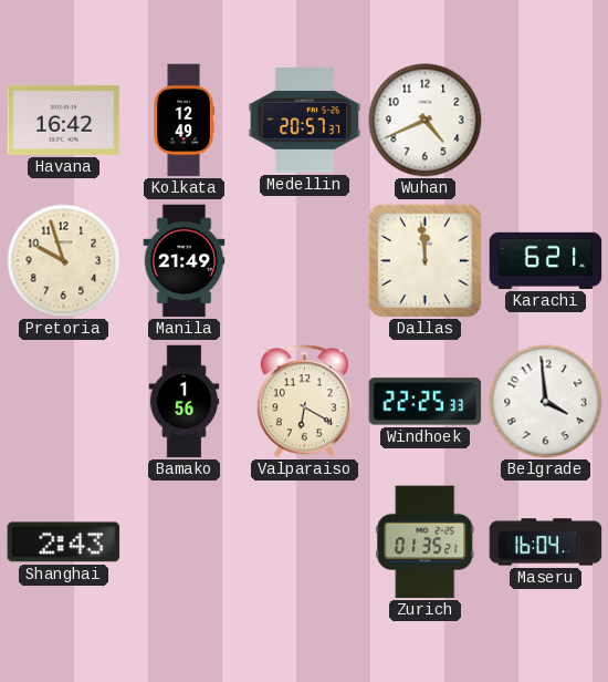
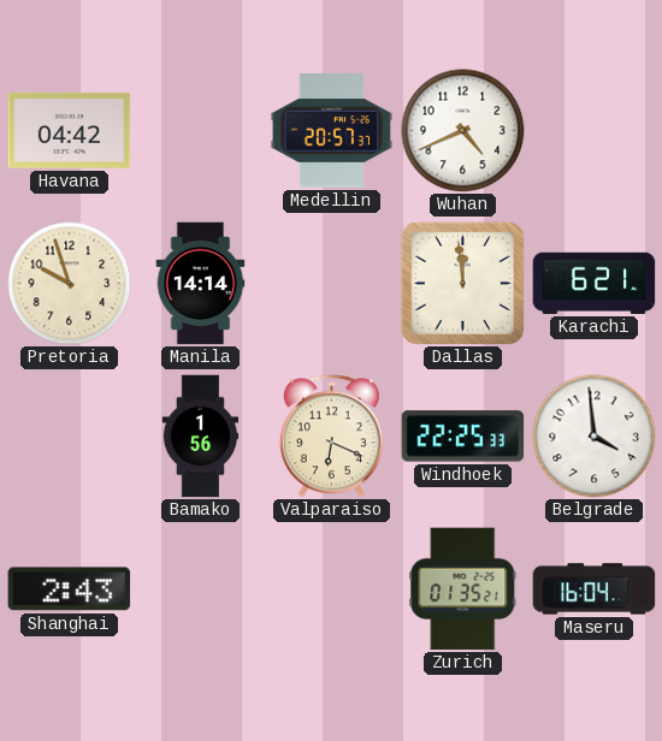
Havana: 16:42 -> 04:42 (70, 130)
Kolkata: 12:49 -> none (184, 121)
Manila: 21:49 -> 14:14 (201, 284)
Valparaiso: 6:20 -> 6:19 (331, 437)
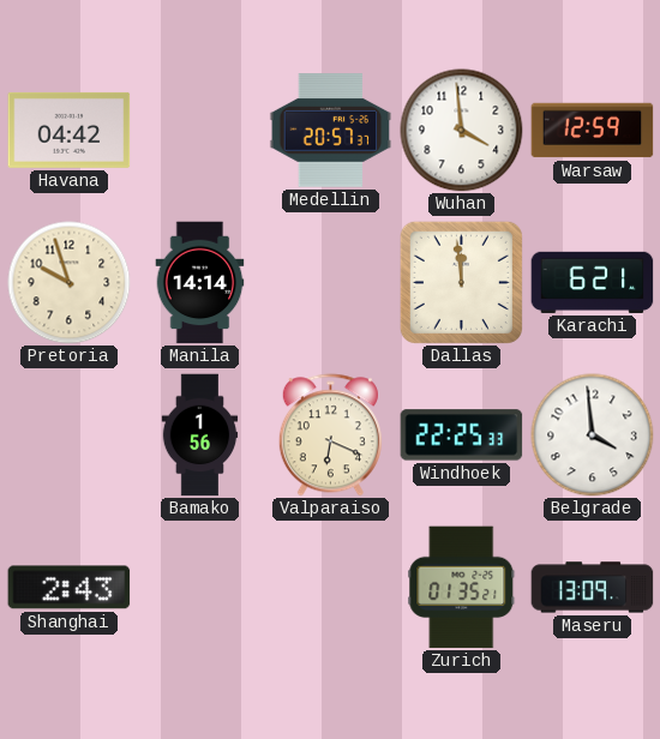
Wuhan: 4:41 -> 3:59 (462, 131)
Warsaw: none -> 12:59 (593, 131)
Maseru: 16:04 -> 13:09 (593, 588)
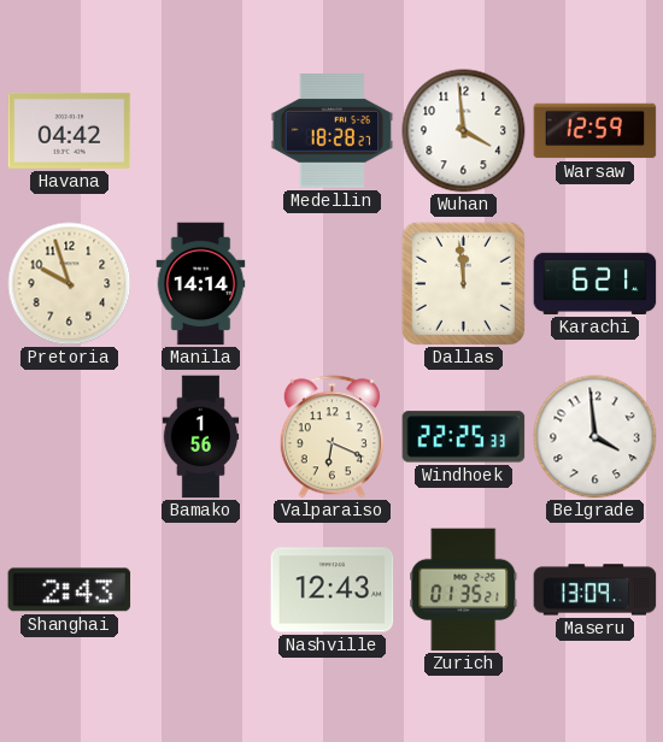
Medellin: 20:57 -> 18:28 (333, 131)
Nashville: none -> 12:43 (333, 590)
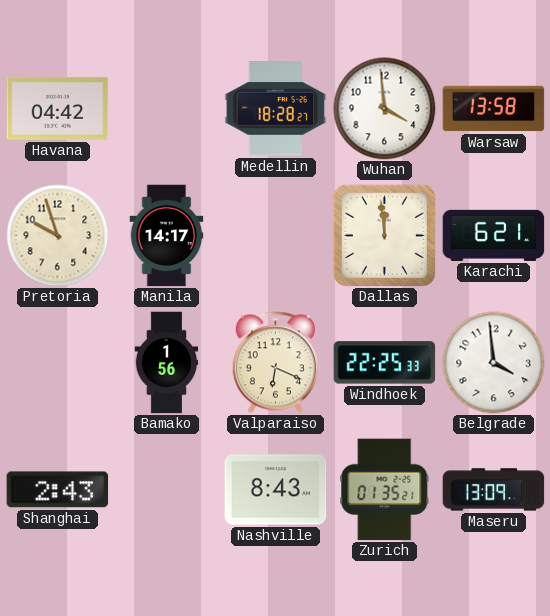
Warsaw: 12:59 -> 13:58 (494, 109)
Manila: 14:14 -> 14:17 (167, 236)
Nashville: 12:43 -> 8:43 (276, 490)
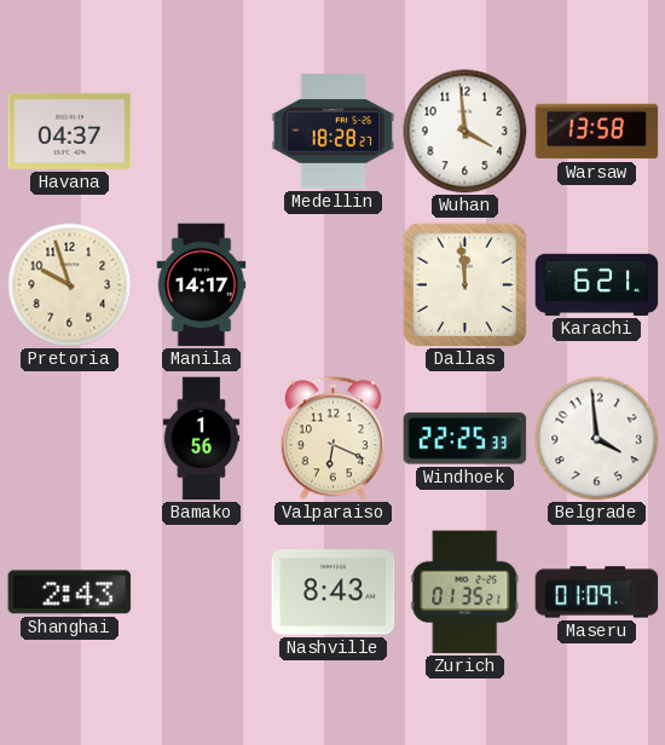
Havana: 04:42 -> 04:37 (70, 131)
Maseru: 13:09 -> 01:09 (597, 593)
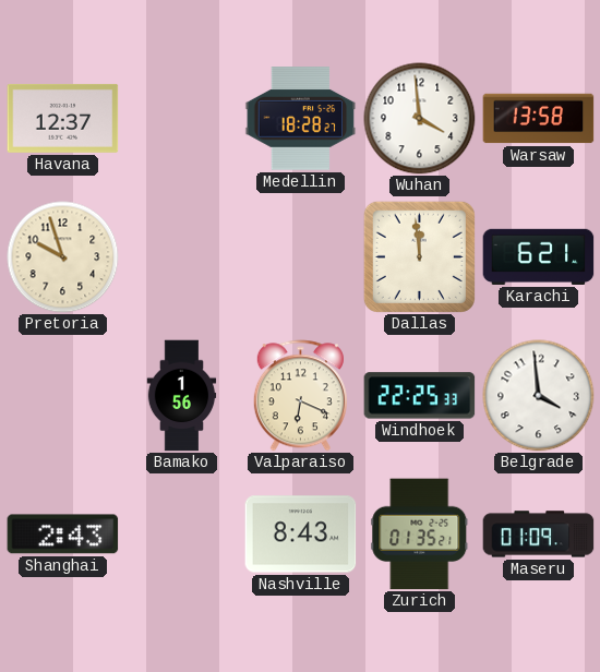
Havana: 04:37 -> 12:37 (63, 118)
Manila: 14:17 -> none (202, 285)
